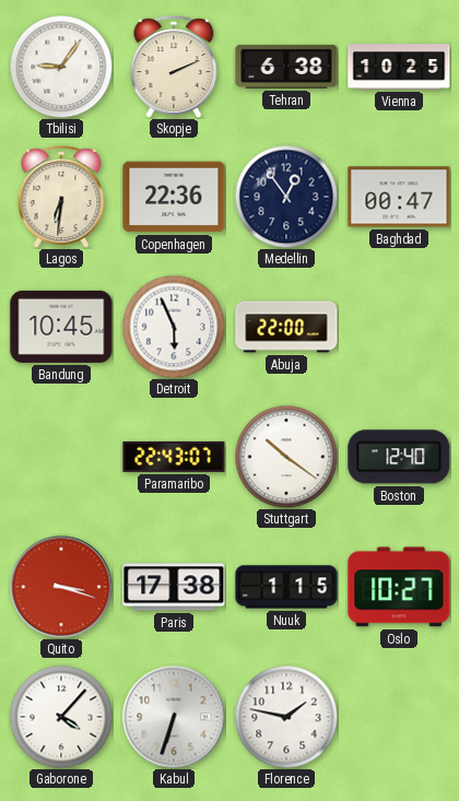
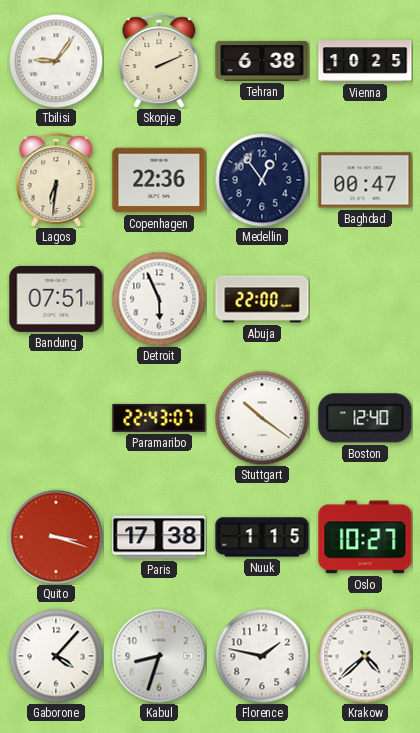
Bandung: 10:45 -> 07:51 (56, 299)
Kabul: 6:33 -> 8:33 (159, 656)
Krakow: none -> 4:38 (365, 656)
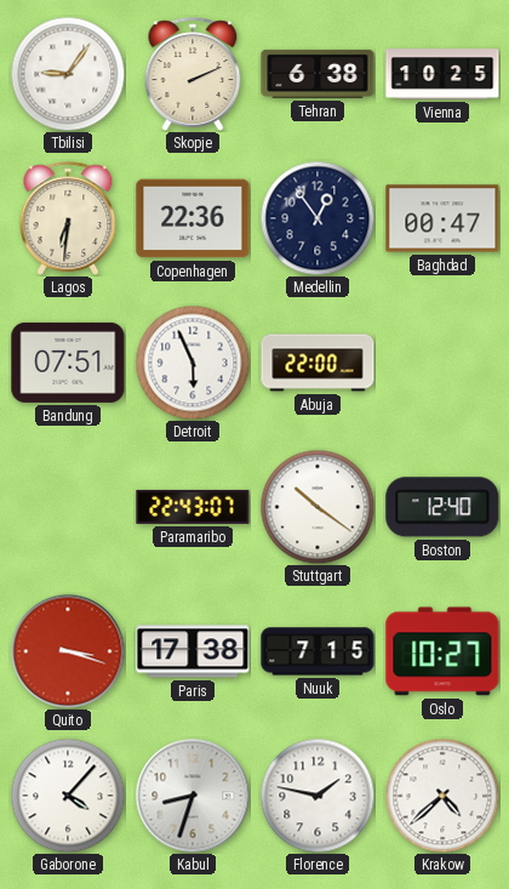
Nuuk: 1:15 -> 7:15 (318, 651)
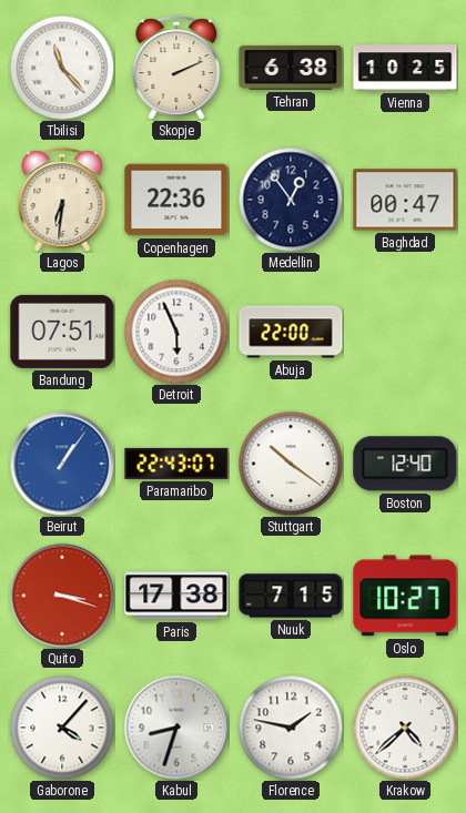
Tbilisi: 9:06 -> 11:23 (62, 68)
Beirut: none -> 1:06 (62, 464)
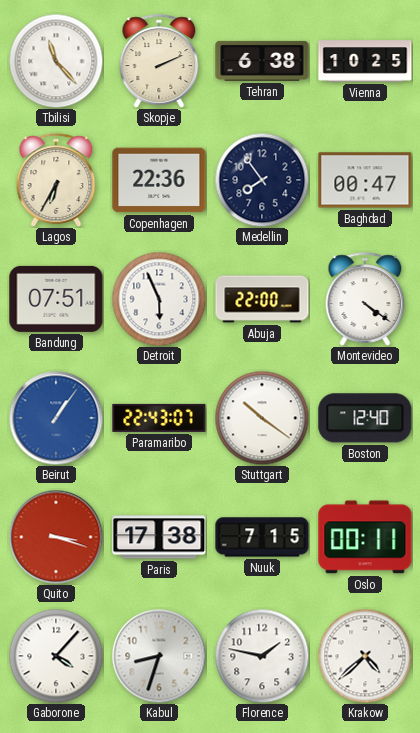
Lagos: 6:31 -> 6:35 (56, 180)
Medellin: 12:54 -> 7:54 (262, 180)
Montevideo: none -> 4:21 (365, 299)
Oslo: 10:27 -> 00:11 (365, 537)
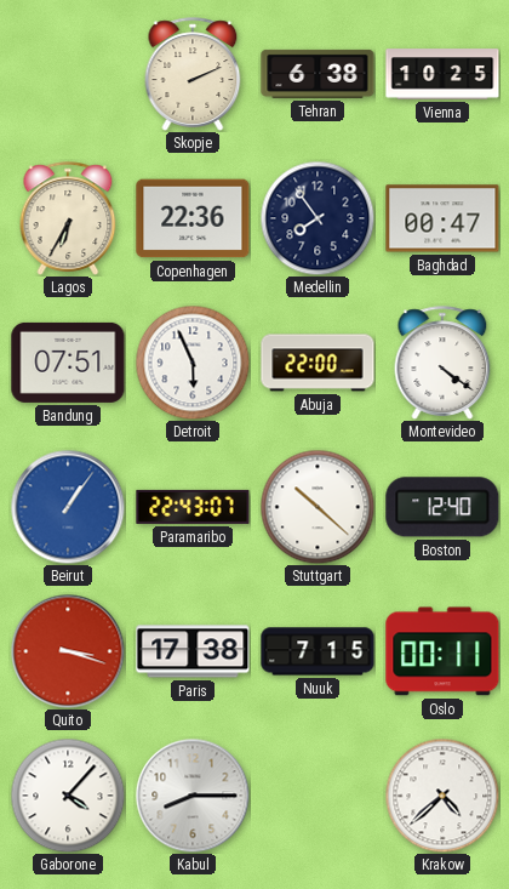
Tbilisi: 11:23 -> none (56, 61)
Stuttgart: 10:21 -> 10:22 (318, 507)
Kabul: 8:33 -> 8:15 (193, 796)
Florence: 1:47 -> none (262, 656)
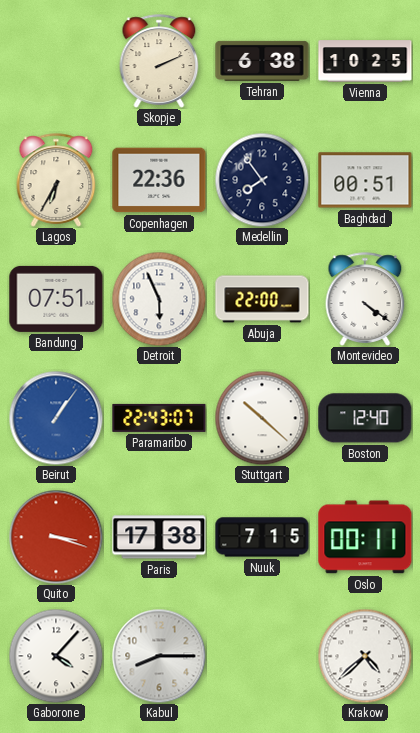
Baghdad: 00:47 -> 00:51 (365, 180)
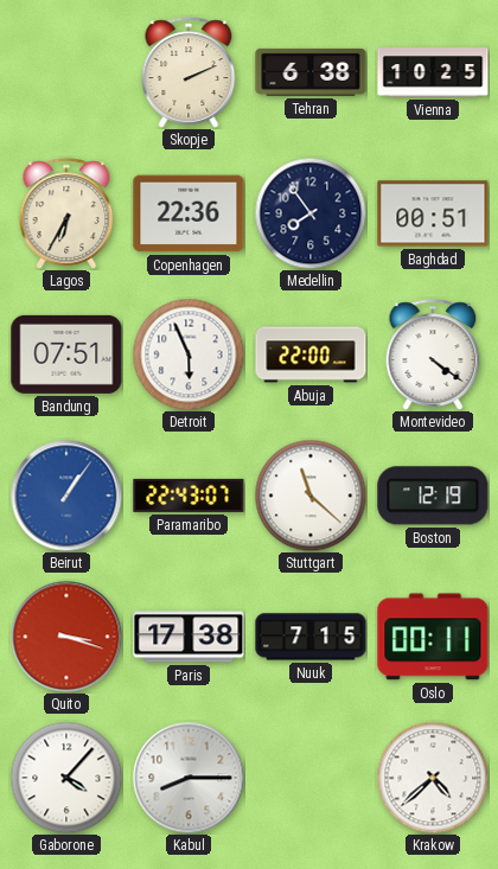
Stuttgart: 10:22 -> 11:22 (311, 496)
Boston: 12:40 -> 12:19 (433, 496)
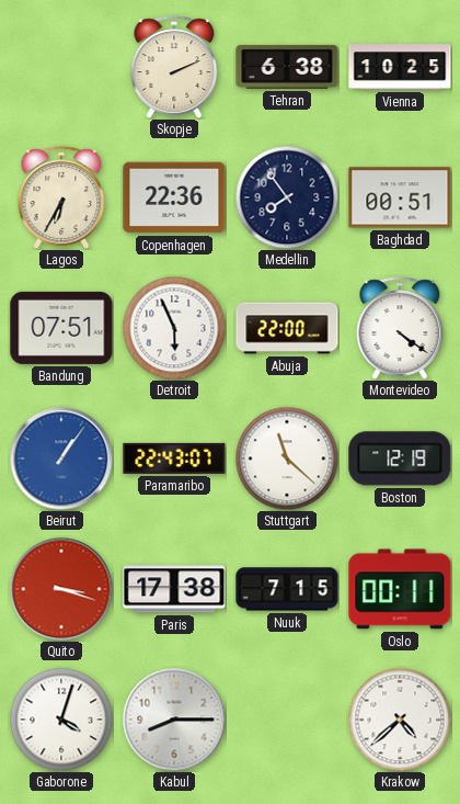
Gaborone: 4:07 -> 4:03 (61, 720)
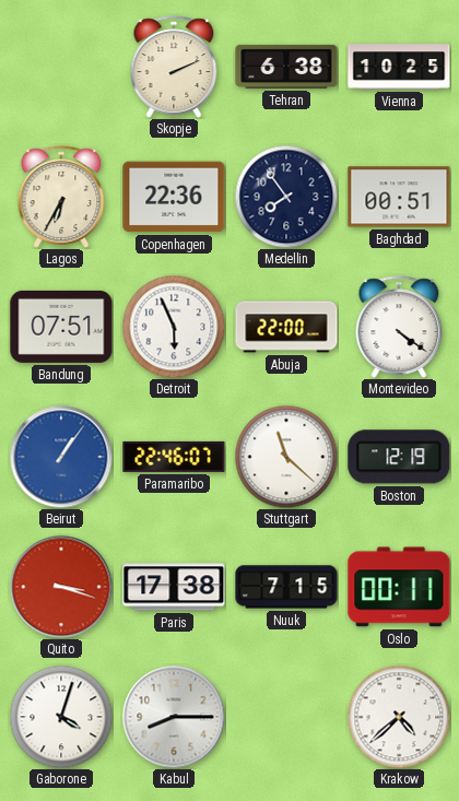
Paramaribo: 22:43 -> 22:46 (174, 457)
